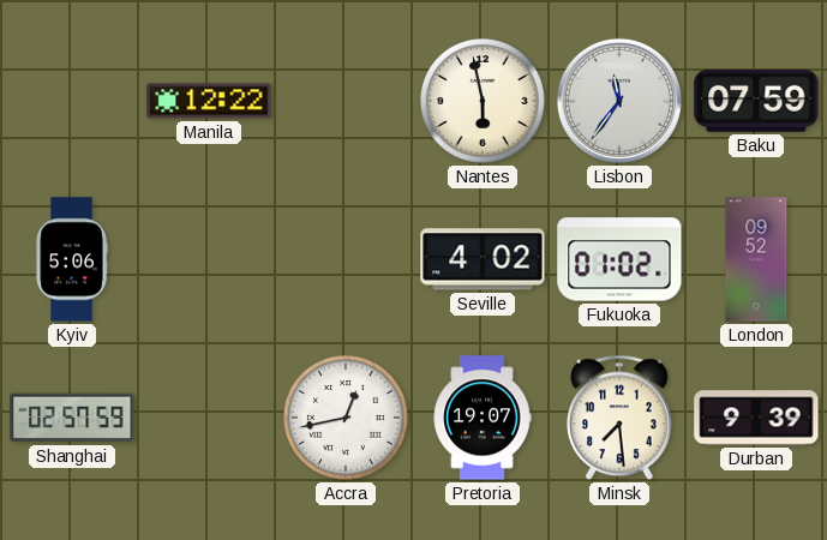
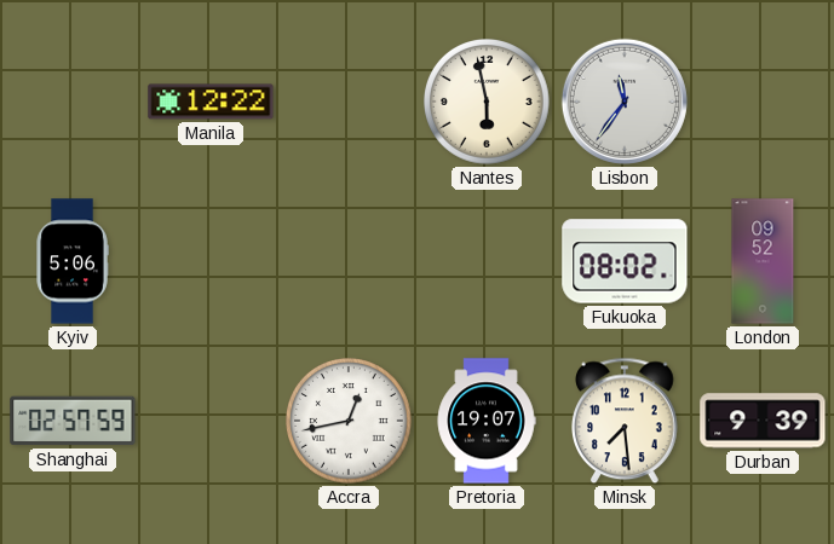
Baku: 07:59 -> none (756, 101)
Seville: 4:02 -> none (483, 259)
Fukuoka: 01:02 -> 08:02 (625, 261)
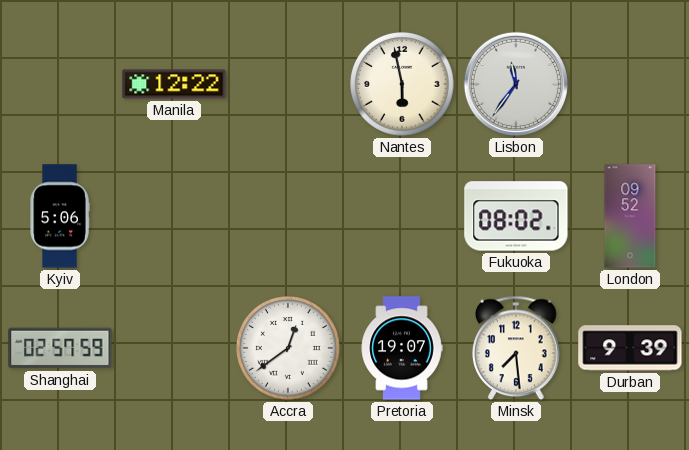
Accra: 12:43 -> 12:39 (289, 349)
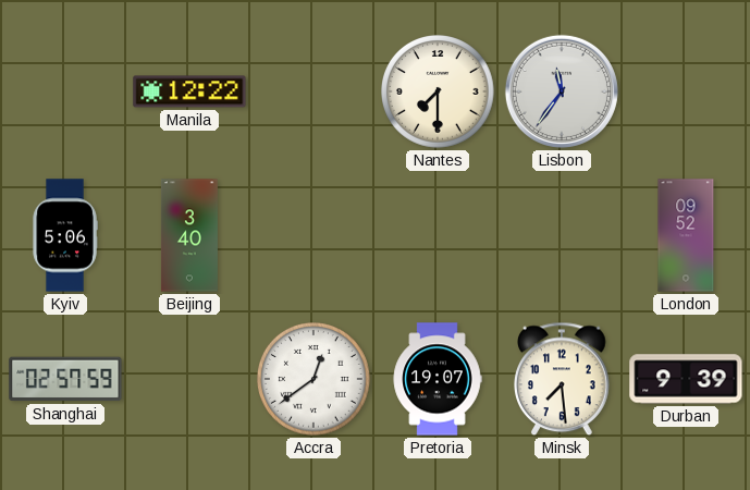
Nantes: 5:58 -> 7:30 (439, 93)
Beijing: none -> 3:40 (189, 235)
Fukuoka: 08:02 -> none (516, 216)
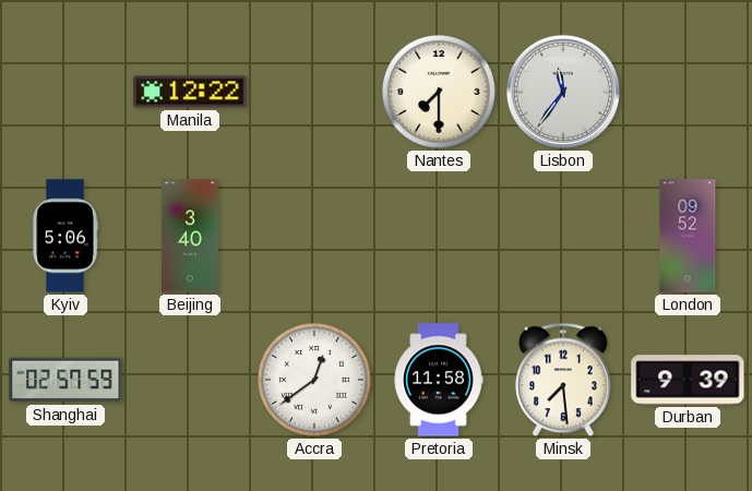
Pretoria: 19:07 -> 11:58 (439, 380)
